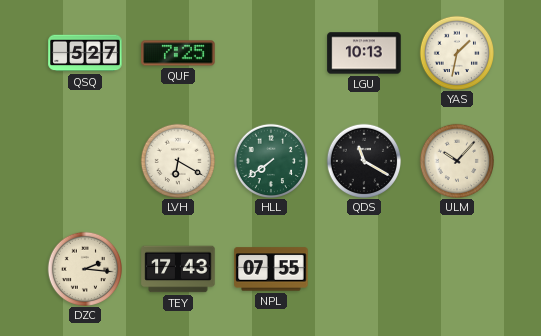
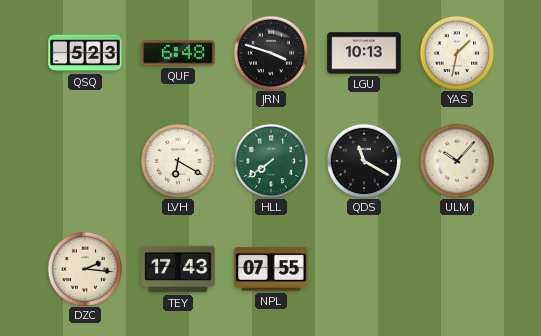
QSQ: 5:27 -> 5:23 (85, 53)
QUF: 7:25 -> 6:48 (178, 53)
JRN: none -> 3:48 (270, 52)
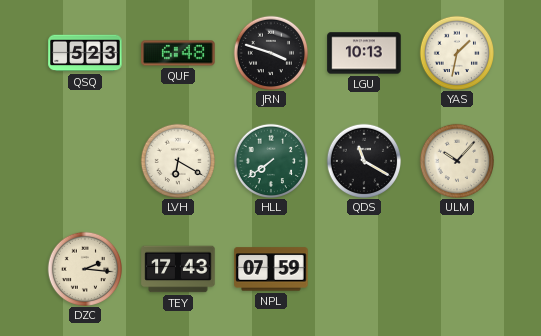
NPL: 07:55 -> 07:59 (271, 269)
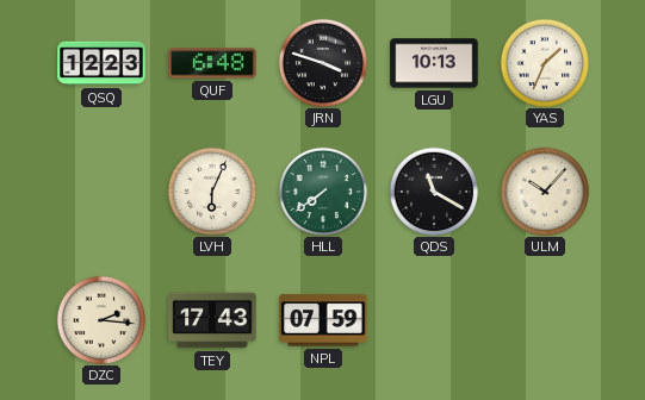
QSQ: 5:23 -> 12:23 (101, 63)
YAS: 1:32 -> 1:34 (544, 62)
LVH: 6:20 -> 6:04 (211, 190)
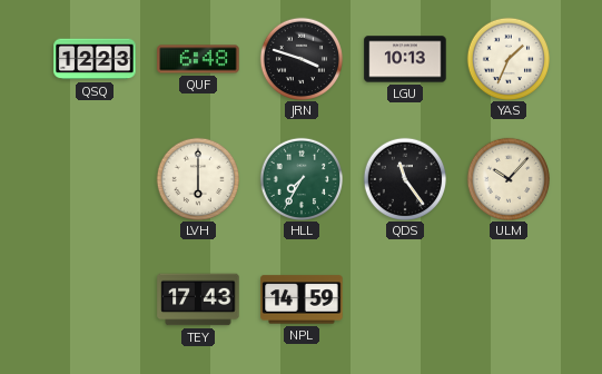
LVH: 6:04 -> 6:00 (197, 178)
HLL: 7:39 -> 7:35 (300, 178)
QDS: 11:20 -> 11:24 (404, 178)
DZC: 2:16 -> none (100, 319)
NPL: 07:59 -> 14:59 (302, 299)
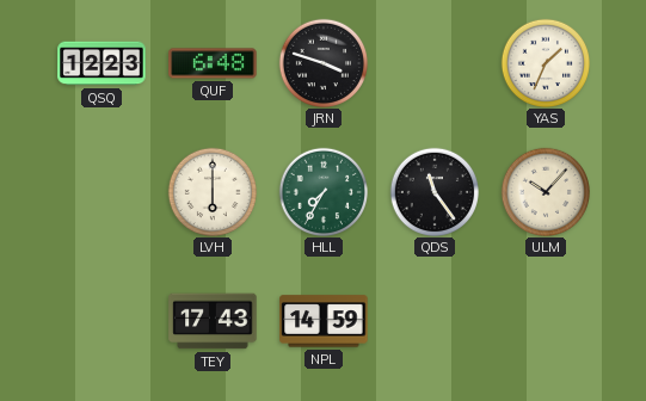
LGU: 10:13 -> none (405, 59)
